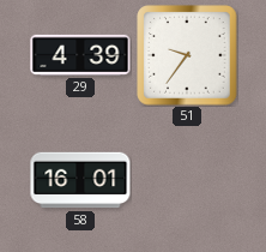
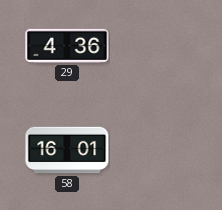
29: 4:39 -> 4:36 (67, 46)
51: 9:36 -> none (187, 55)
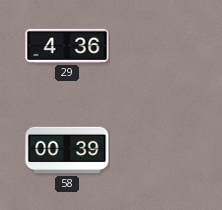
58: 16:01 -> 00:39 (67, 150)
